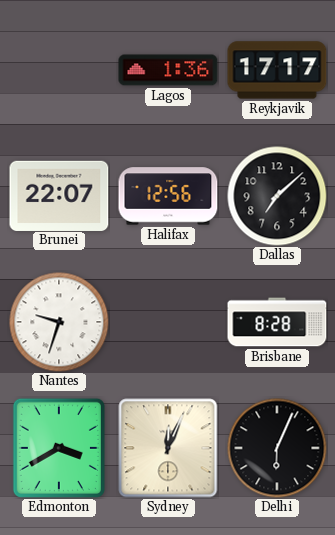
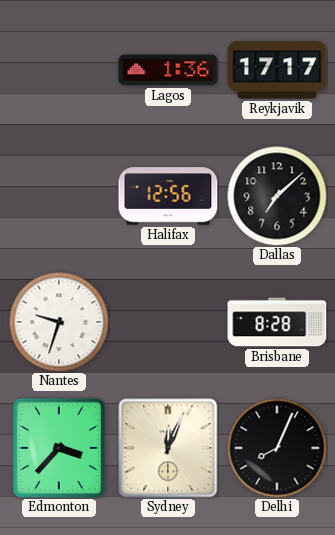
Brunei: 22:07 -> none (59, 195)
Edmonton: 3:40 -> 3:37 (59, 448)
Delhi: 6:04 -> 8:04 (277, 448)
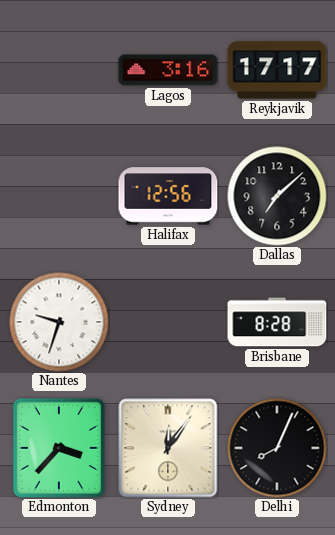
Lagos: 1:36 -> 3:16 (168, 70)
Sydney: 12:04 -> 12:06 (168, 448)
